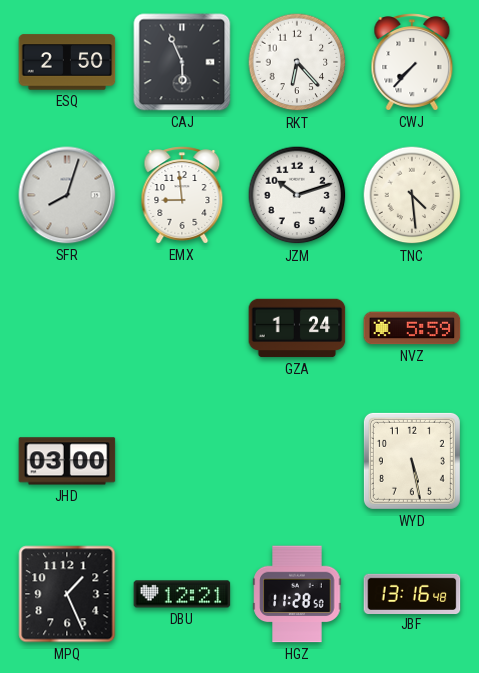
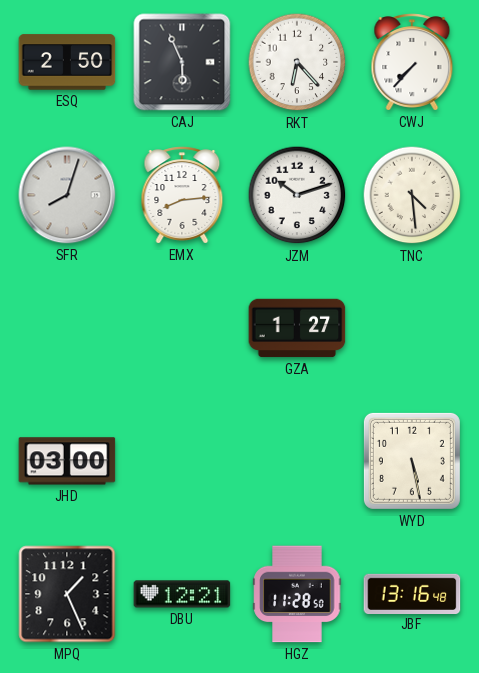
EMX: 8:59 -> 8:14 (182, 195)
GZA: 1:24 -> 1:27 (297, 328)
NVZ: 5:59 -> none (412, 328)
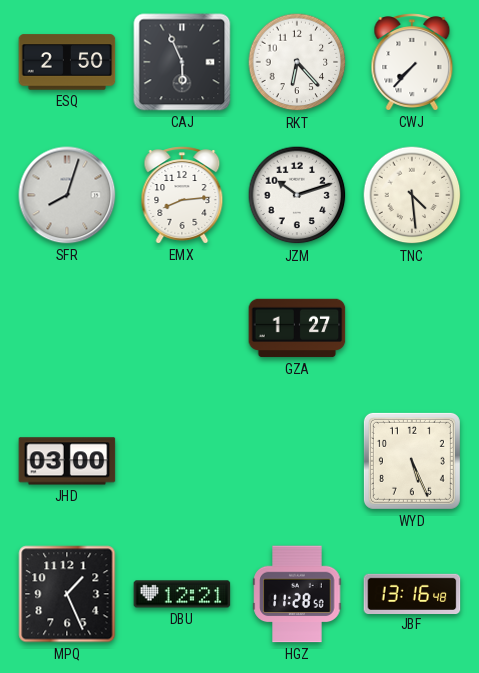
WYD: 5:28 -> 5:26 (412, 461)
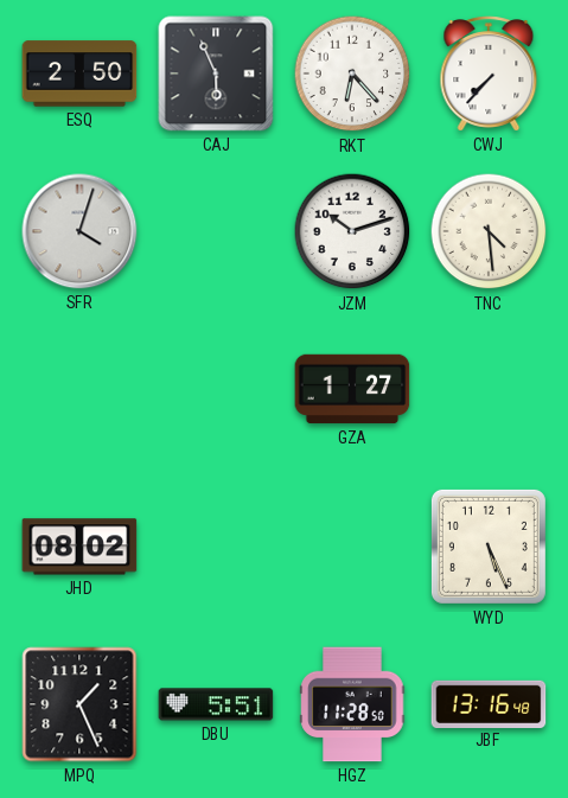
SFR: 8:03 -> 4:03 (79, 231)
EMX: 8:14 -> none (182, 195)
JHD: 03:00 -> 08:02 (79, 547)
DBU: 12:21 -> 5:51 (216, 704)
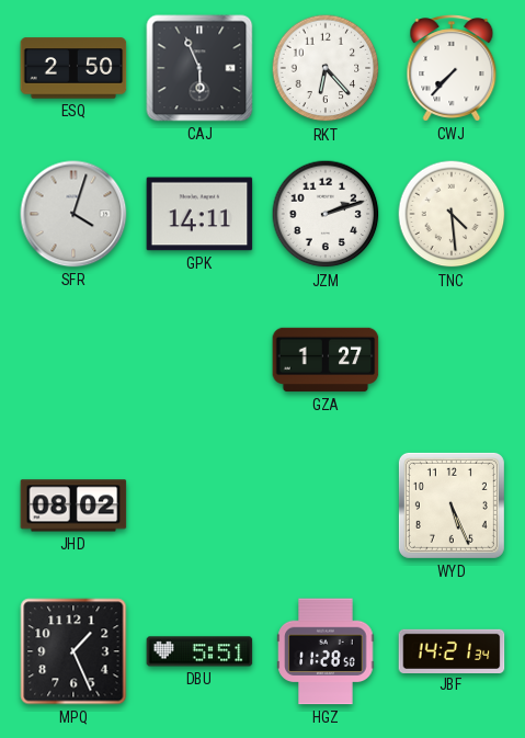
GPK: none -> 14:11 (199, 214)
JZM: 10:12 -> 2:12 (326, 214)
JBF: 13:16 -> 14:21 (452, 650)
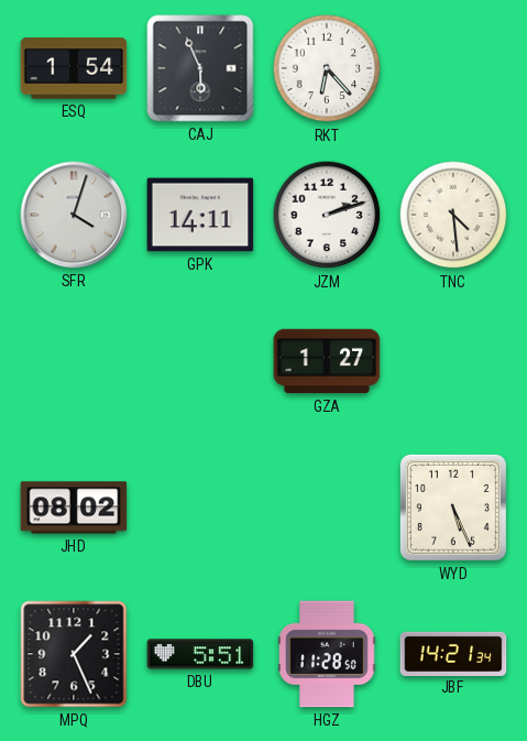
ESQ: 2:50 -> 1:54 (74, 68)
CWJ: 7:37 -> none (452, 68)
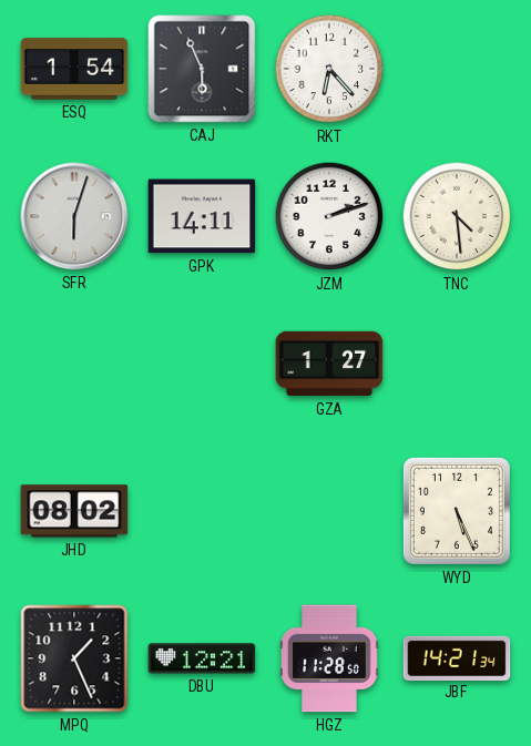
SFR: 4:03 -> 6:03 (74, 216)
DBU: 5:51 -> 12:21 (202, 658)
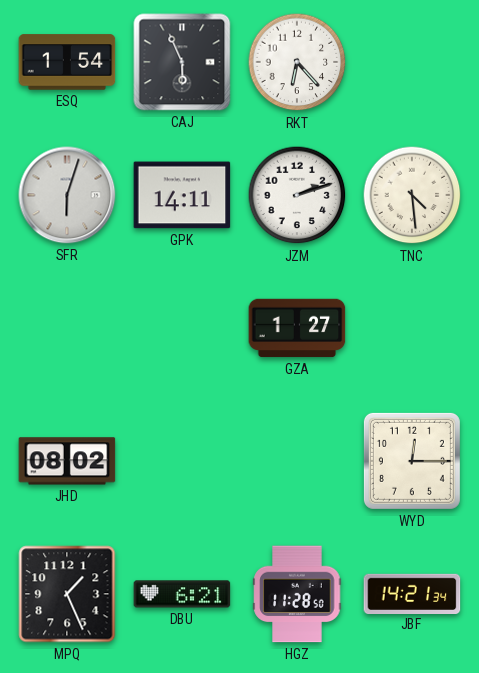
WYD: 5:26 -> 12:15 (412, 461)
DBU: 12:21 -> 6:21 (182, 594)
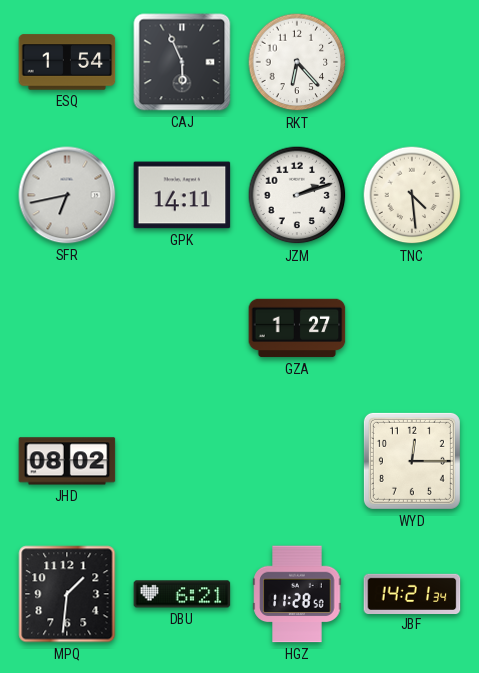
SFR: 6:03 -> 6:43 (67, 195)
MPQ: 1:26 -> 1:31 (67, 594)
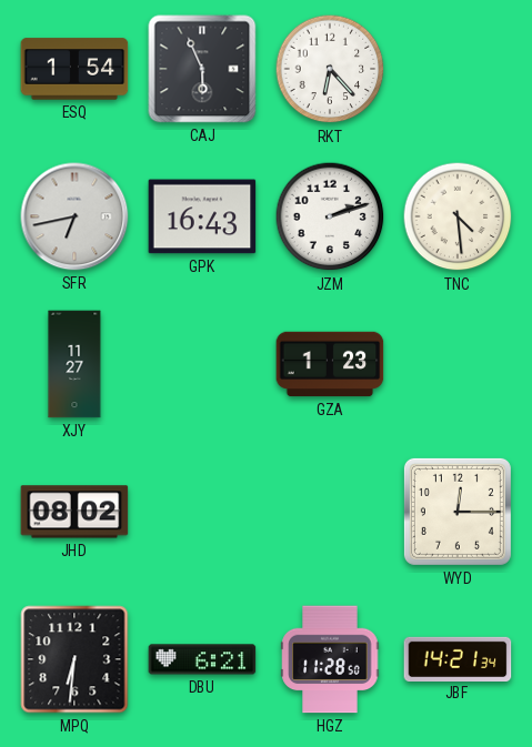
GPK: 14:11 -> 16:43 (202, 216)
XJY: none -> 11:27 (74, 364)
GZA: 1:27 -> 1:23 (330, 364)
MPQ: 1:31 -> 6:31 (74, 659)
